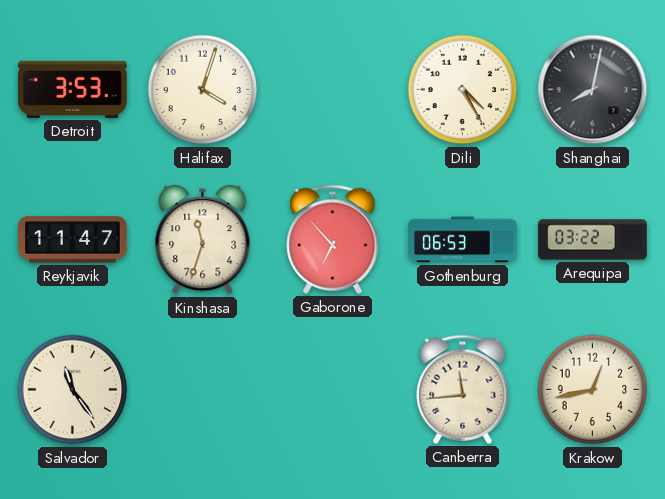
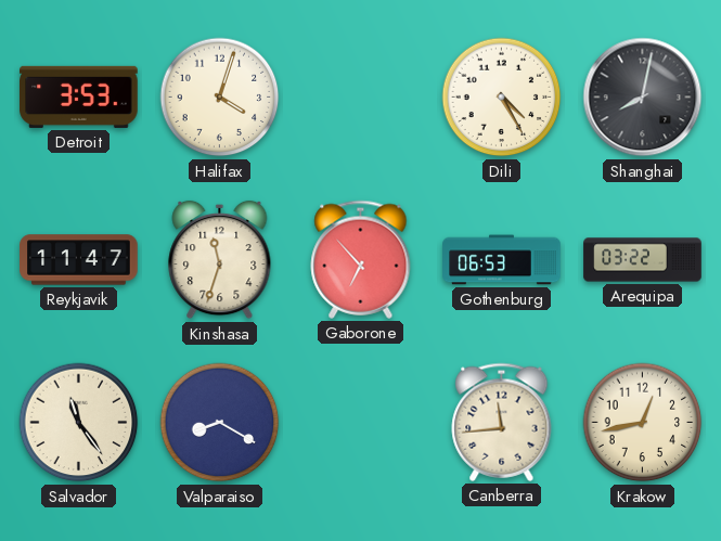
Valparaiso: none -> 8:20 (220, 423)
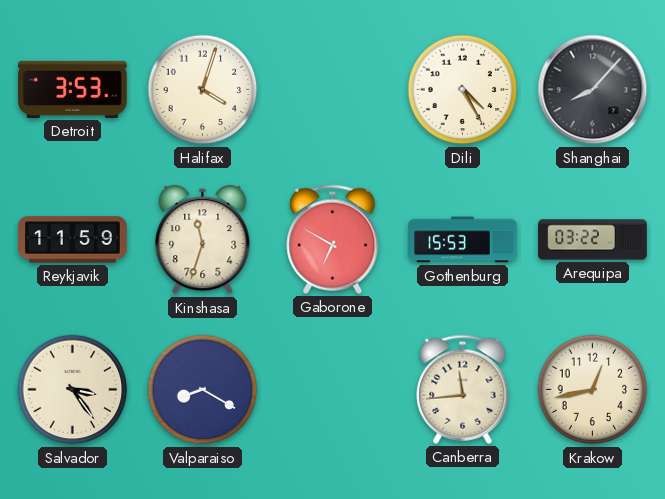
Shanghai: 8:02 -> 8:07 (593, 90)
Reykjavik: 11:47 -> 11:59 (73, 240)
Gaborone: 6:53 -> 6:50 (333, 239)
Gothenburg: 06:53 -> 15:53 (463, 240)
Salvador: 11:24 -> 3:24 (73, 390)
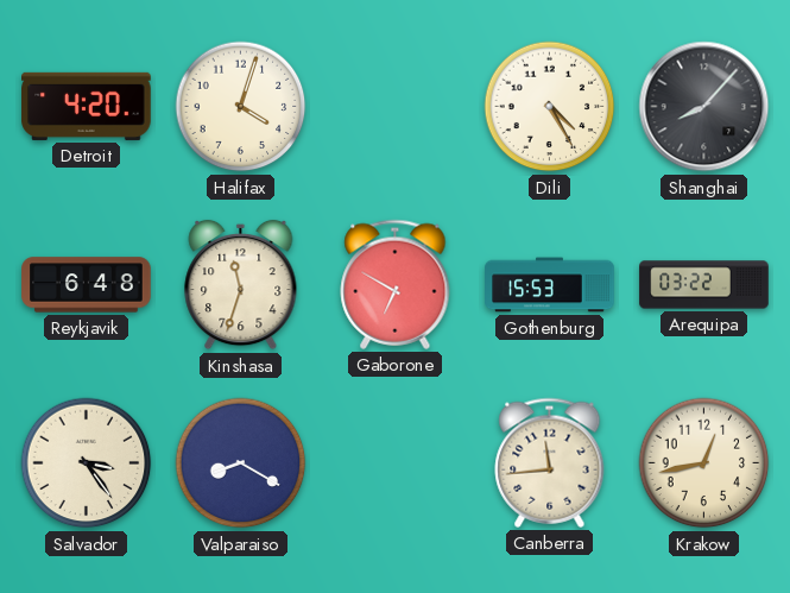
Detroit: 3:53 -> 4:20 (87, 106)
Reykjavik: 11:59 -> 6:48 (87, 285)
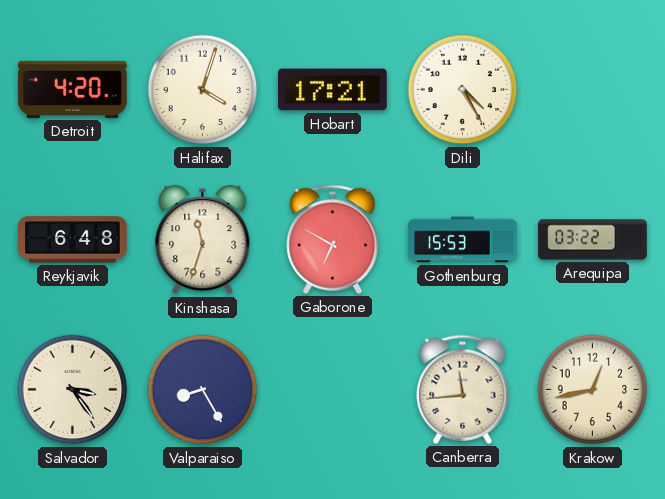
Hobart: none -> 17:21 (333, 90)
Shanghai: 8:07 -> none (704, 107)
Valparaiso: 8:20 -> 8:25 (203, 390)
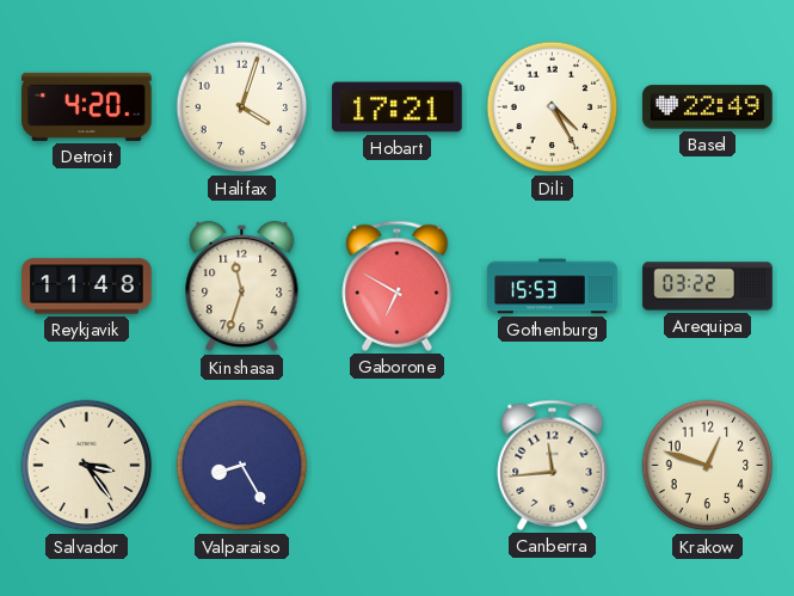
Basel: none -> 22:49 (708, 107)
Reykjavik: 6:48 -> 11:48 (87, 287)
Krakow: 12:43 -> 12:48 (708, 466)
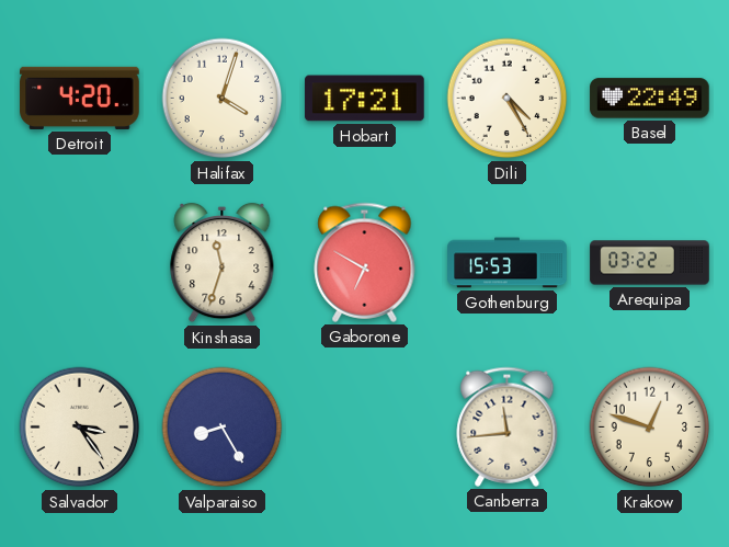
Reykjavik: 11:48 -> none (87, 287)
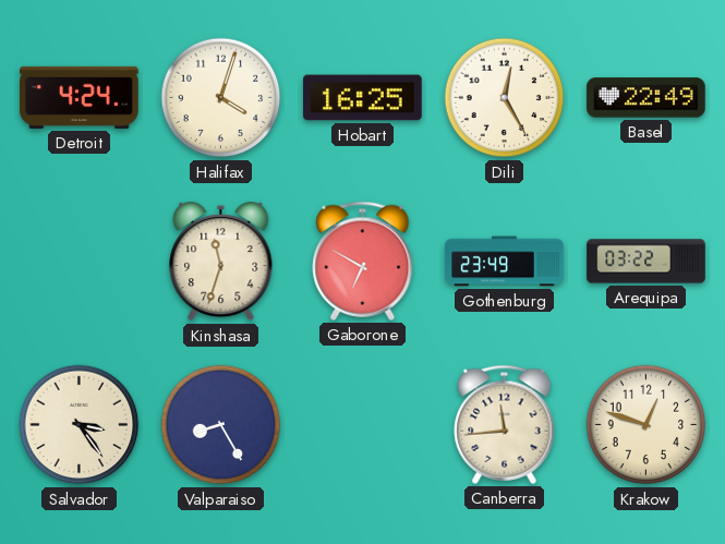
Detroit: 4:20 -> 4:24 (80, 97)
Hobart: 17:21 -> 16:25 (363, 98)
Dili: 4:25 -> 12:25 (505, 98)
Gothenburg: 15:53 -> 23:49 (505, 262)
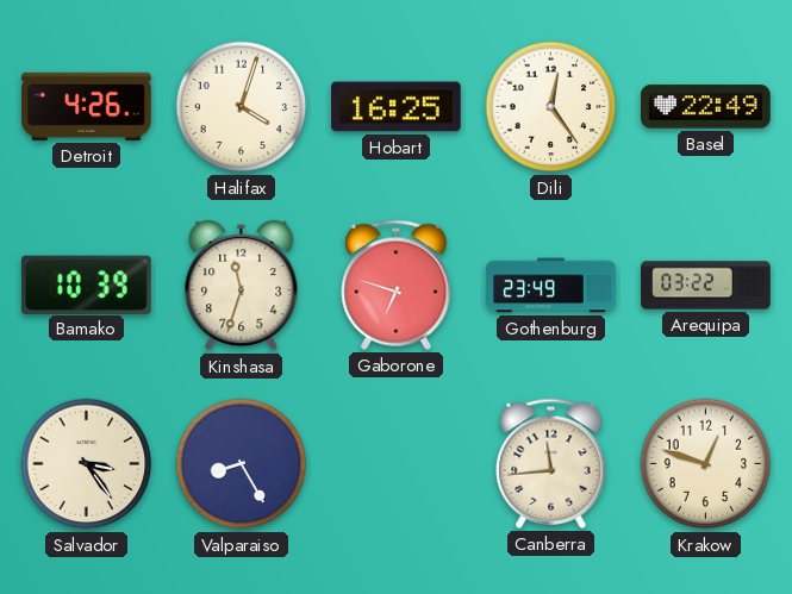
Detroit: 4:24 -> 4:26 (87, 106)
Dili: 12:25 -> 12:24 (551, 107)
Bamako: none -> 10:39 (87, 285)
Gaborone: 6:50 -> 6:48 (397, 285)
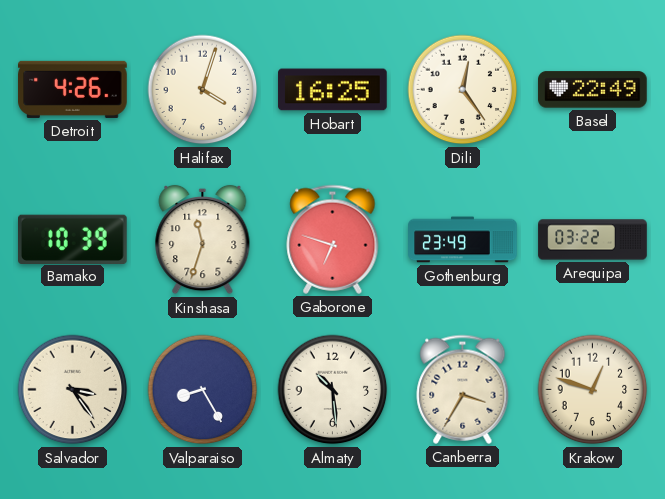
Almaty: none -> 10:29 (333, 390)
Canberra: 11:44 -> 3:35 (463, 389)
